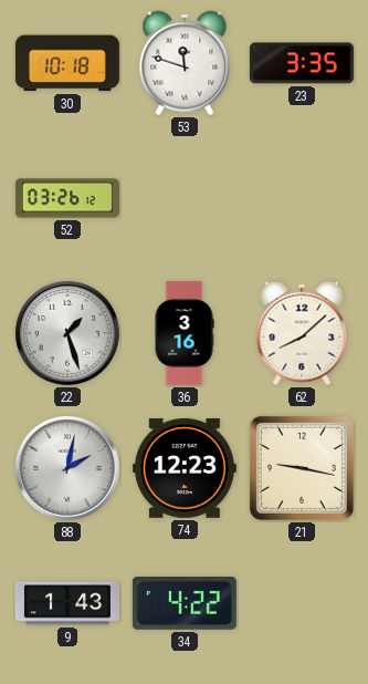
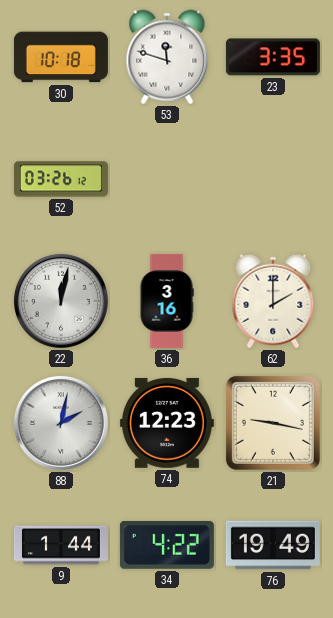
22: 1:27 -> 12:02 (61, 301)
62: 8:08 -> 2:00 (273, 301)
9: 1:43 -> 1:44 (61, 545)
76: none -> 19:49 (273, 545)
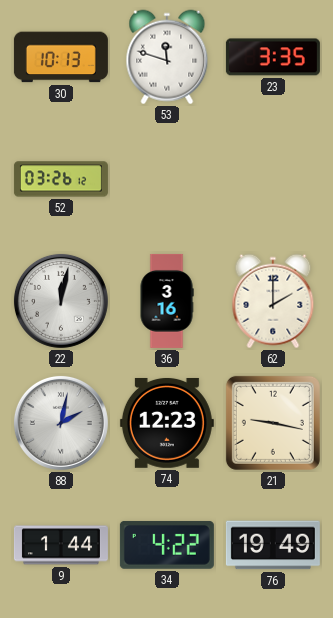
30: 10:18 -> 10:13 (61, 57)
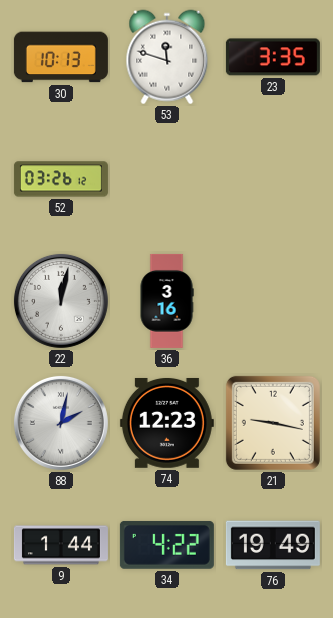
62: 2:00 -> none (273, 301)
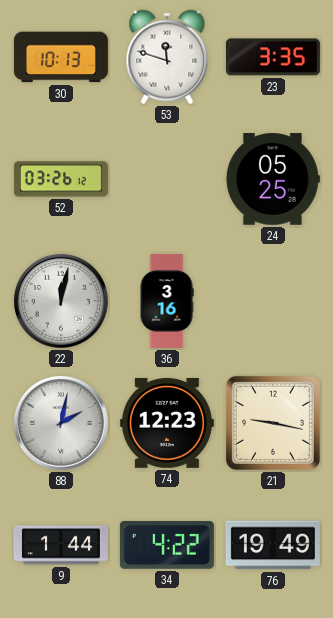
24: none -> 05:25 (273, 179)
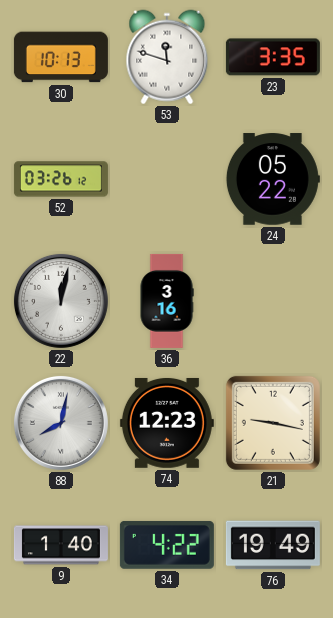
24: 05:25 -> 05:22 (273, 179)
88: 2:02 -> 8:02 (61, 423)
9: 1:44 -> 1:40 (61, 545)
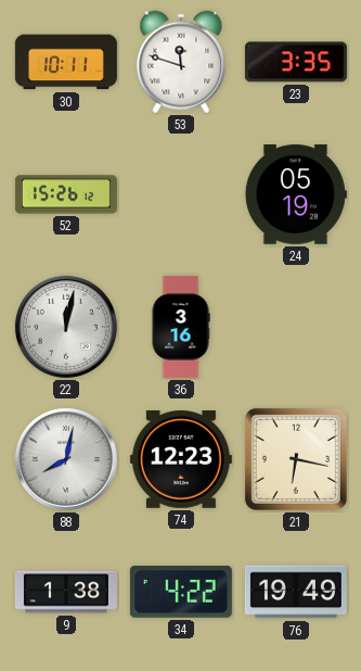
30: 10:13 -> 10:11 (66, 62)
52: 03:26 -> 15:26 (66, 194)
24: 05:22 -> 05:19 (296, 194)
21: 9:17 -> 6:17 (296, 459)
9: 1:40 -> 1:38 (66, 592)
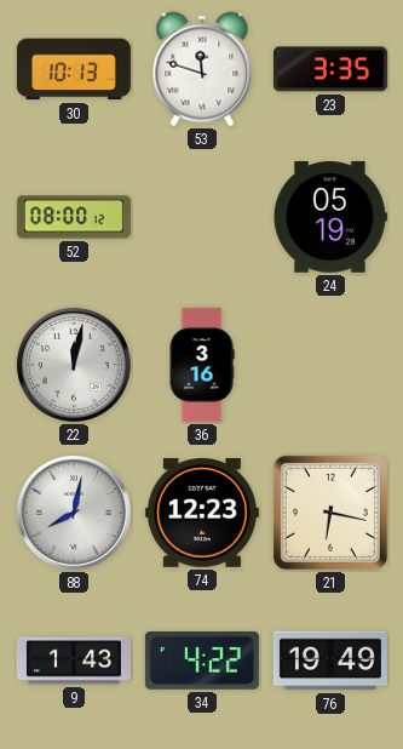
30: 10:11 -> 10:13 (74, 69)
52: 15:26 -> 08:00 (74, 217)
9: 1:38 -> 1:43 (74, 661)
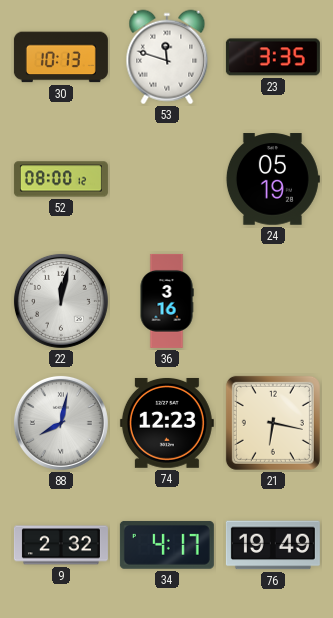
9: 1:43 -> 2:32 (61, 545)
34: 4:22 -> 4:17 (167, 545)
